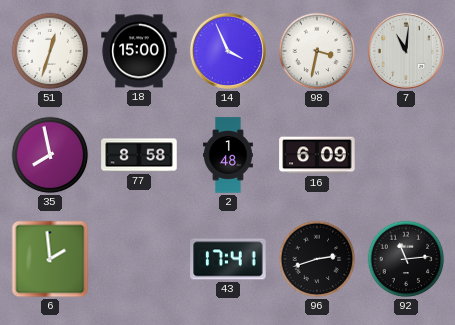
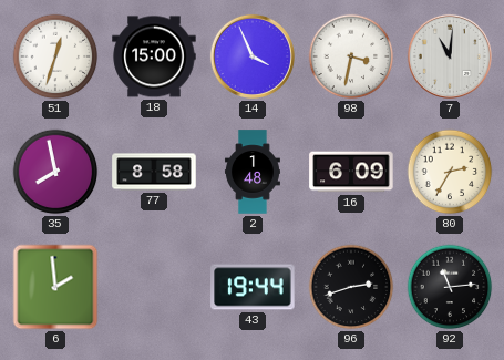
80: none -> 2:35 (450, 172)
43: 17:41 -> 19:44 (253, 287)
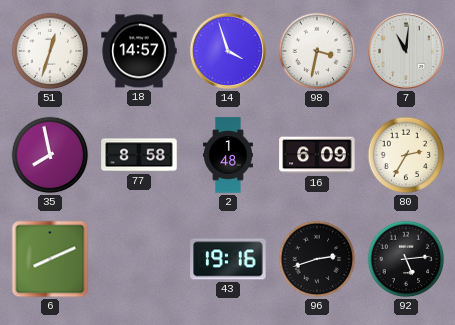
18: 15:00 -> 14:57 (139, 51)
14: 3:56 -> 3:57 (228, 51)
6: 1:59 -> 8:11 (50, 259)
43: 19:44 -> 19:16 (228, 259)
92: 11:14 -> 5:14 (406, 259)
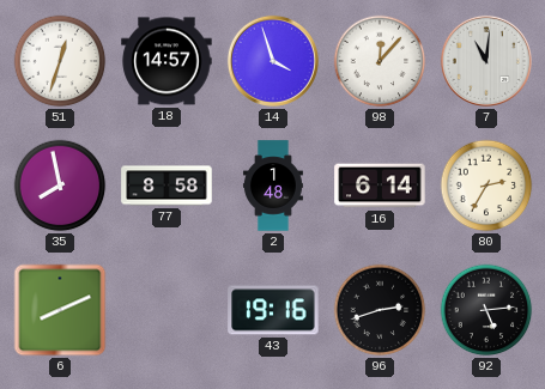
98: 3:32 -> 12:07 (380, 61)
16: 6:09 -> 6:14 (380, 186)
